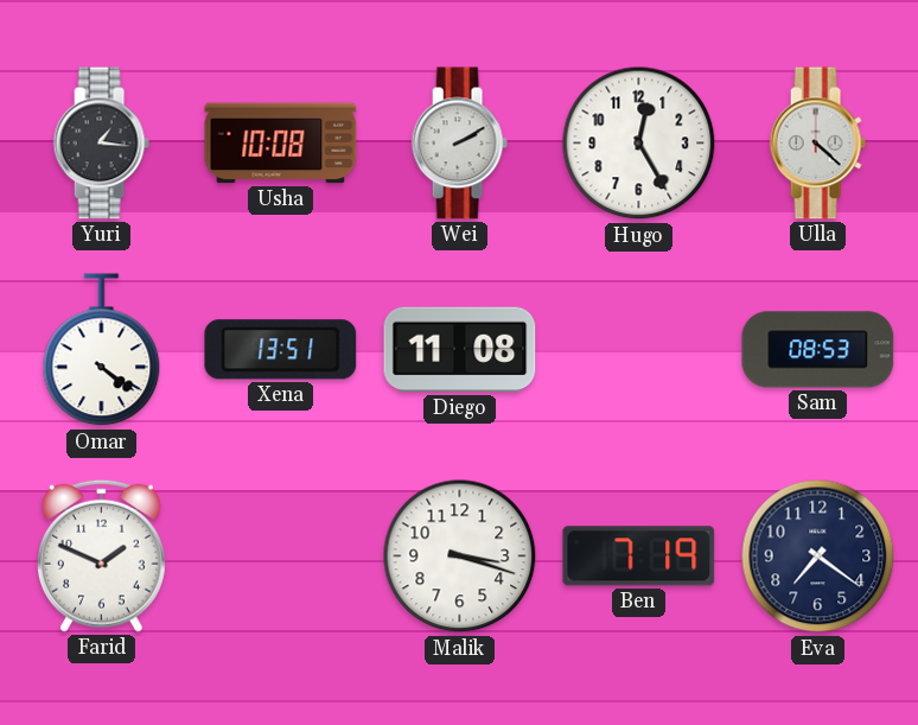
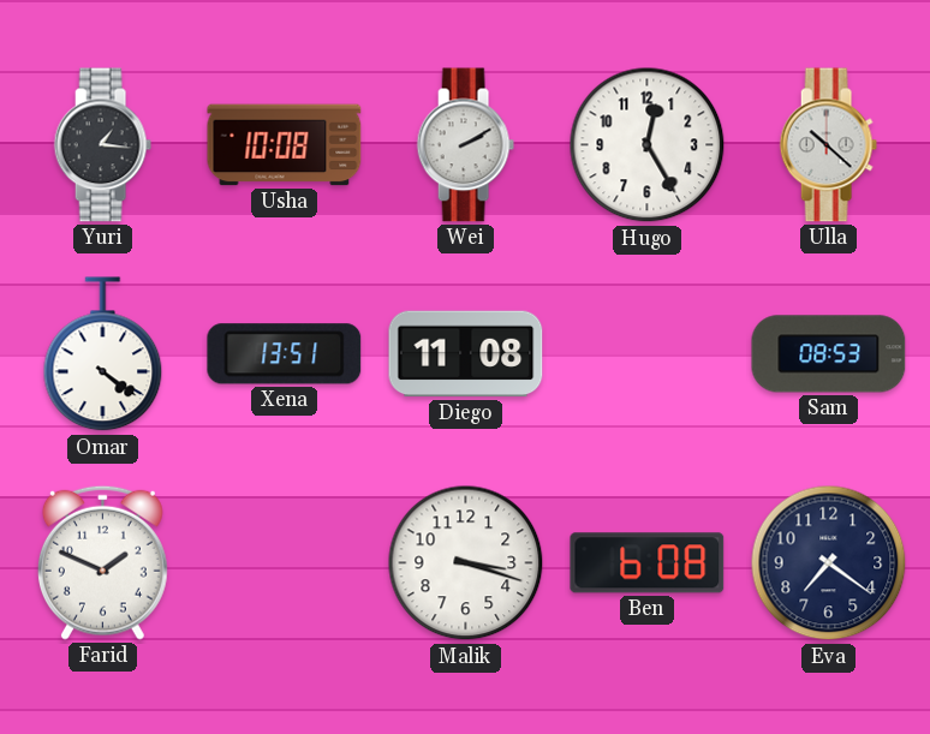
Ulla: 4:22 -> 10:22 (828, 145)
Ben: 7:19 -> 6:08 (648, 563)
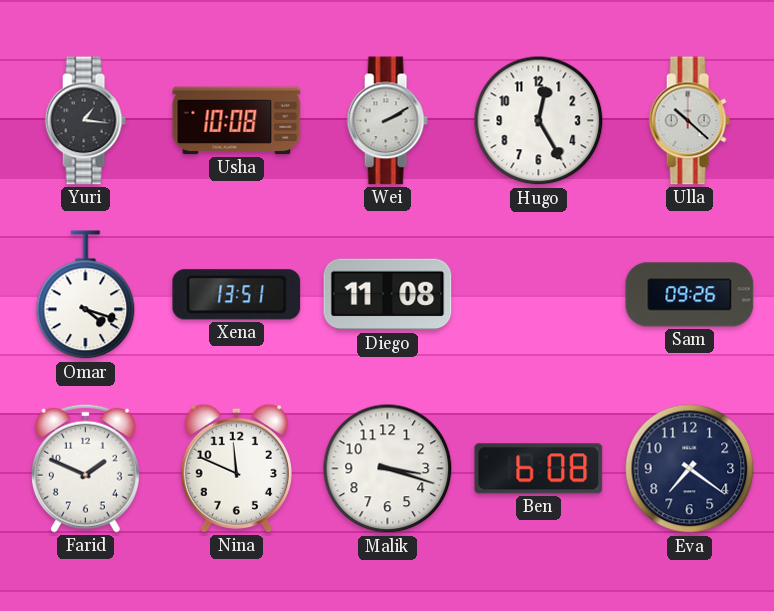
Omar: 4:21 -> 4:18 (86, 295)
Sam: 08:53 -> 09:26 (690, 295)
Nina: none -> 11:49 (236, 468)
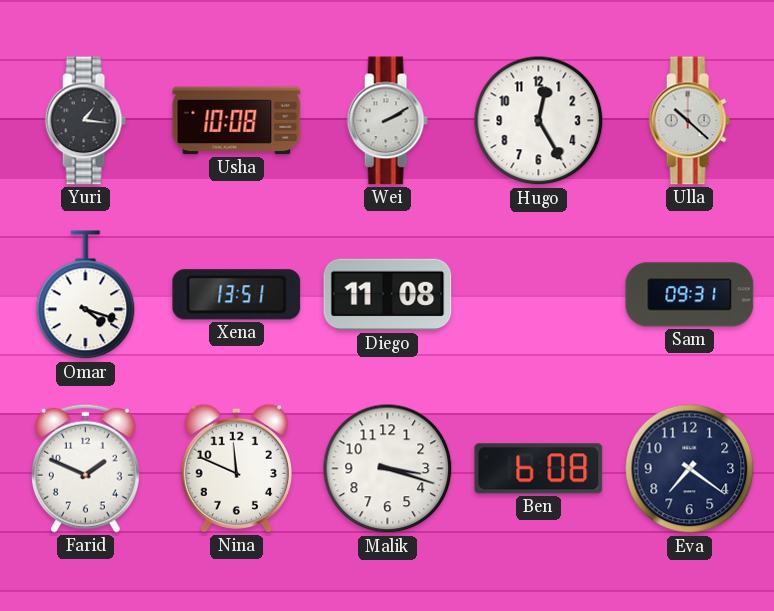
Sam: 09:26 -> 09:31 (690, 295)
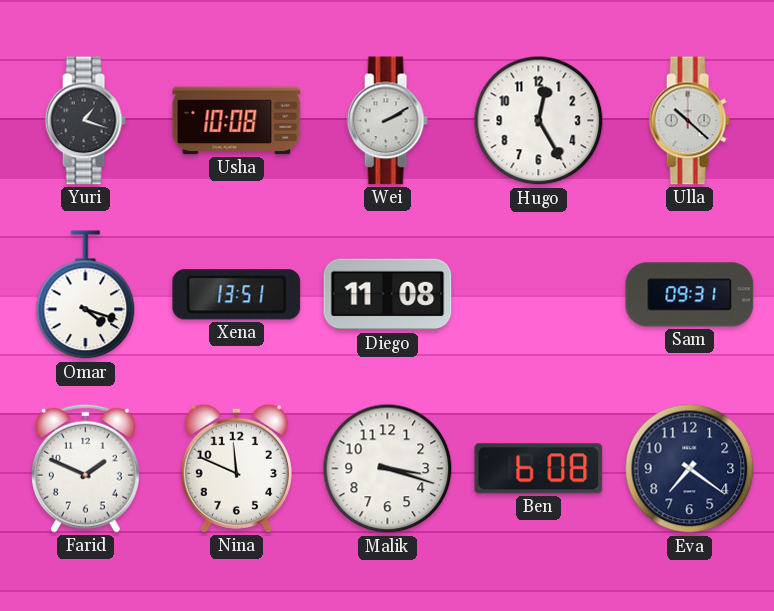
Yuri: 1:16 -> 1:18 (85, 121)
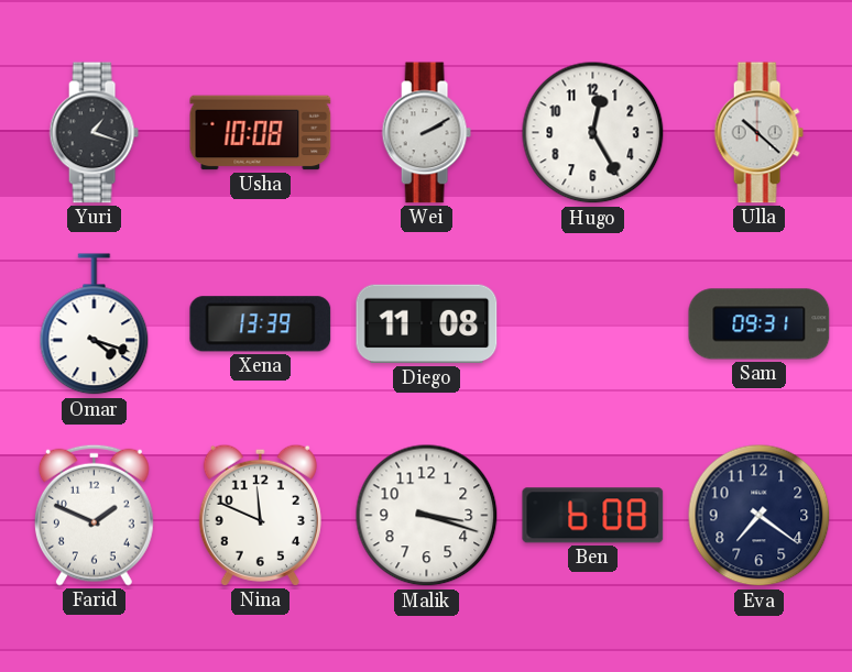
Xena: 13:51 -> 13:39 (261, 324)
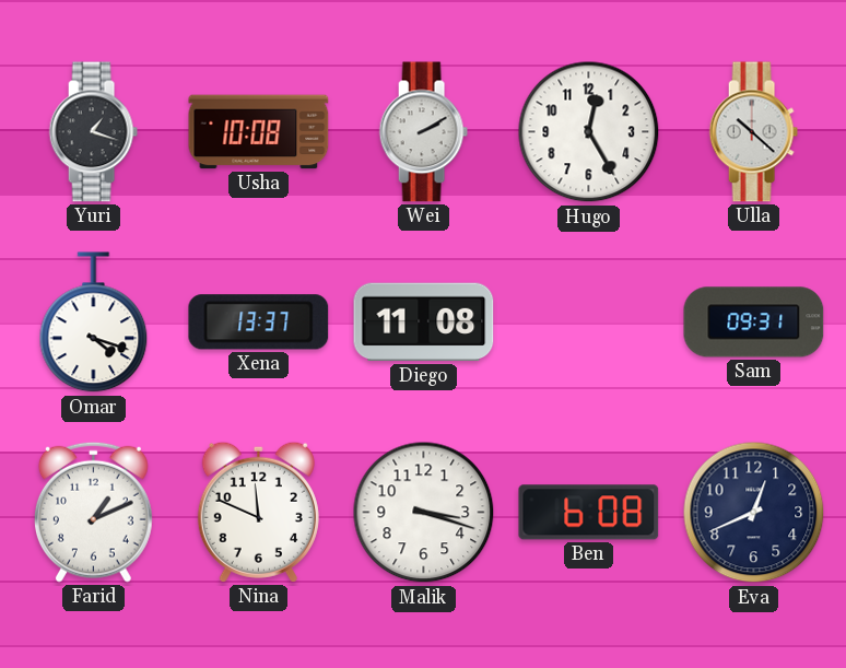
Xena: 13:39 -> 13:37 (259, 323)
Farid: 1:49 -> 1:11 (93, 512)
Eva: 7:21 -> 12:41 (754, 513)
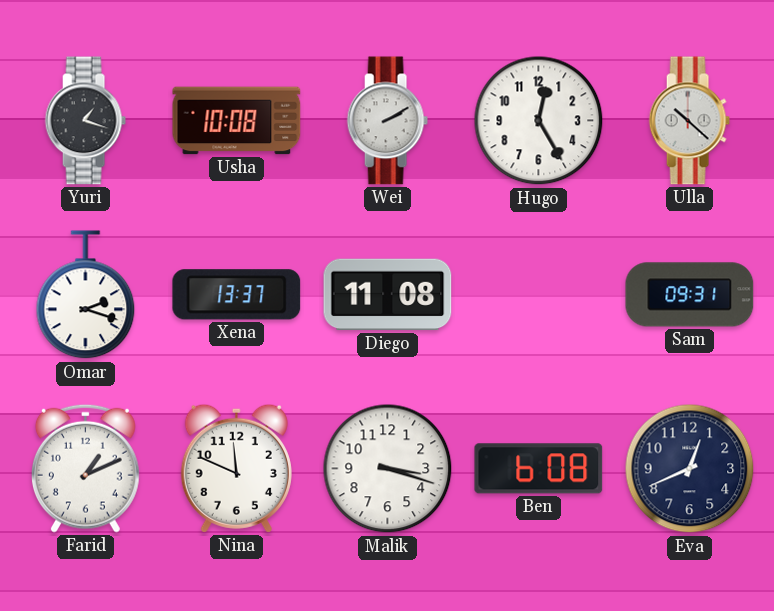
Omar: 4:18 -> 2:18 (86, 295)
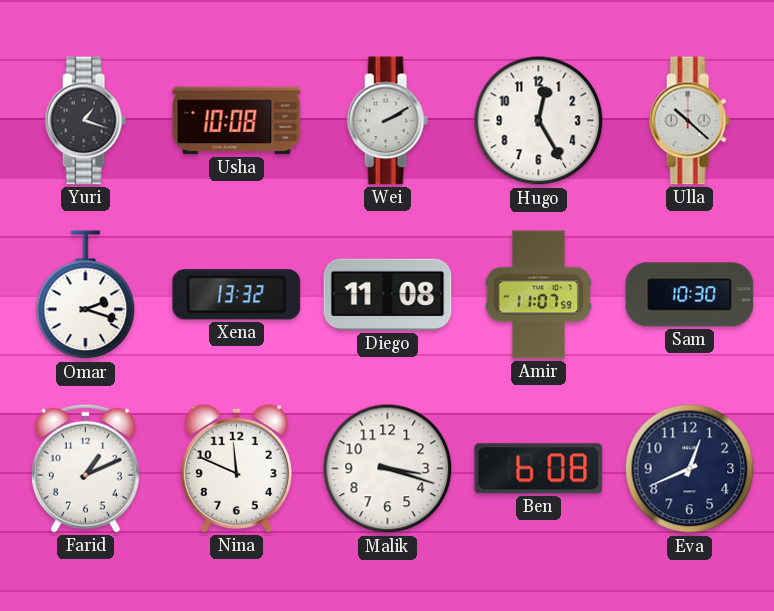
Xena: 13:37 -> 13:32 (237, 295)
Amir: none -> 11:07 (538, 295)
Sam: 09:31 -> 10:30 (690, 295)
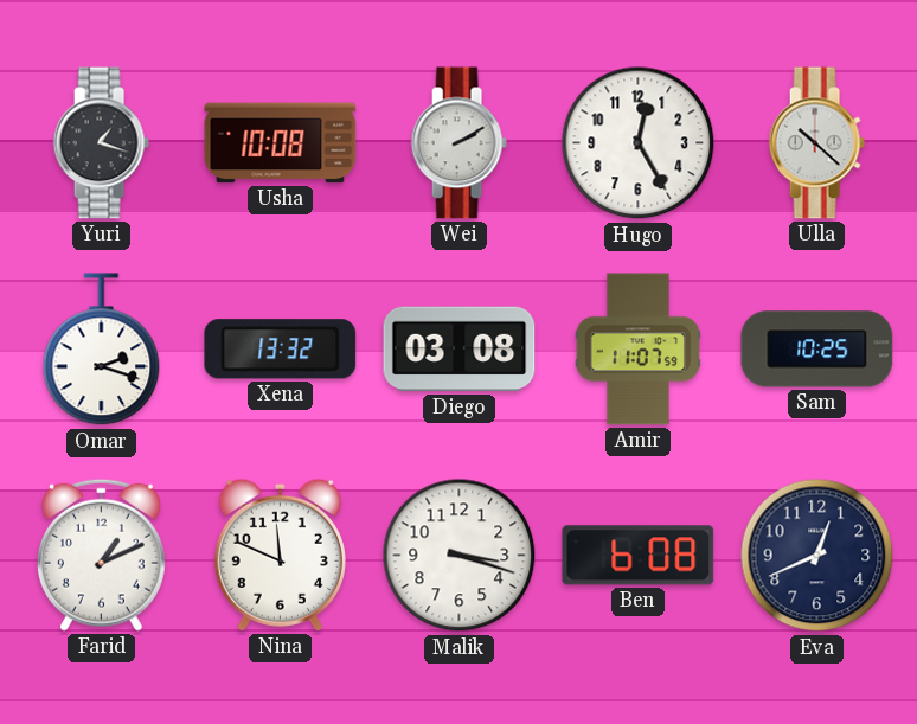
Diego: 11:08 -> 03:08 (460, 350)
Sam: 10:30 -> 10:25 (817, 350)
